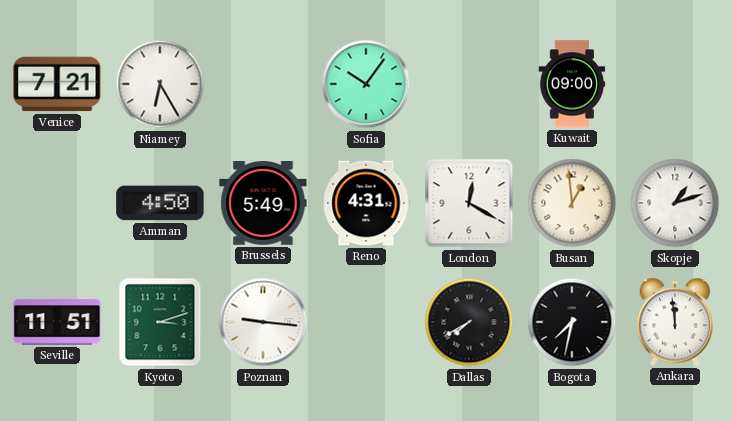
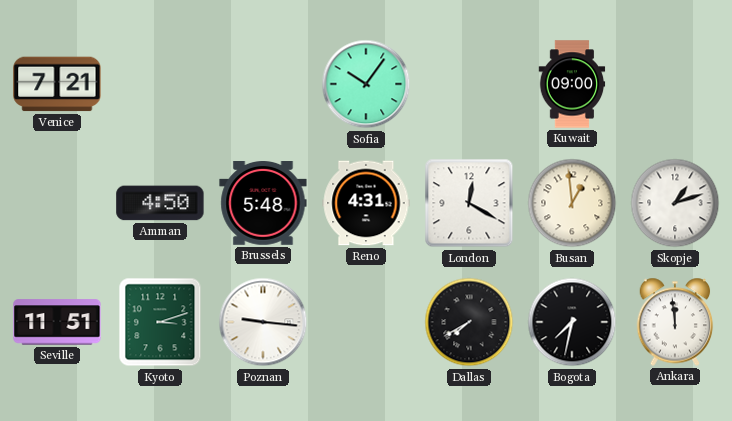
Niamey: 6:25 -> none (160, 84)
Brussels: 5:49 -> 5:48 (263, 204)
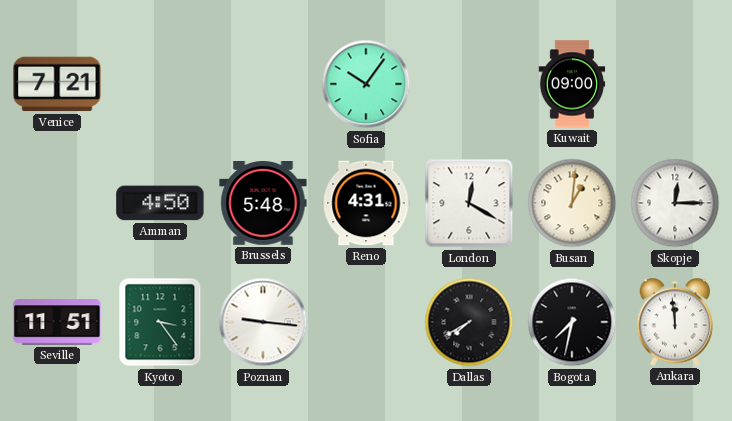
Busan: 12:59 -> 1:01 (572, 203)
Skopje: 1:12 -> 12:15 (675, 203)
Kyoto: 3:12 -> 3:24 (160, 322)
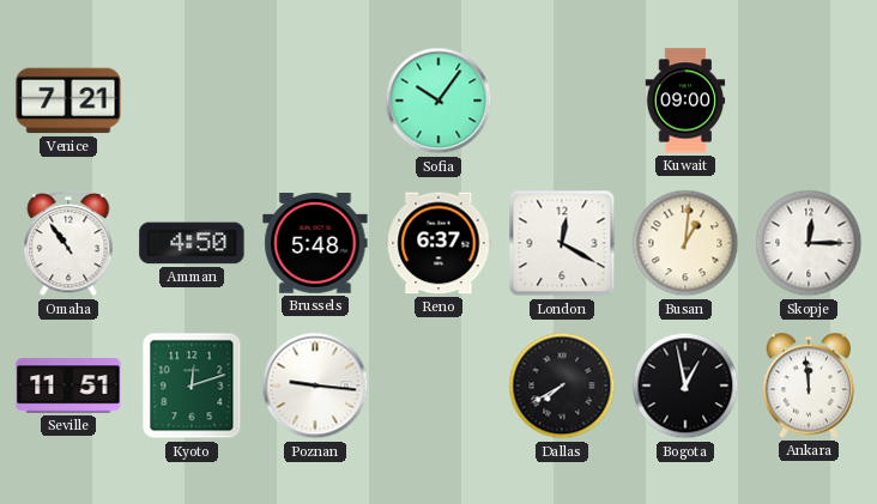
Omaha: none -> 10:54 (68, 244)
Reno: 4:31 -> 6:37 (438, 243)
Kyoto: 3:24 -> 12:12 (192, 385)
Bogota: 7:32 -> 12:58 (685, 385)
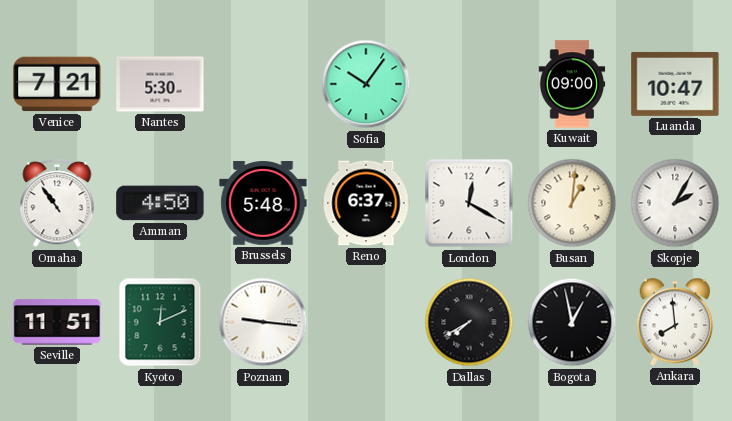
Nantes: none -> 5:30 (160, 84)
Luanda: none -> 10:47 (675, 84)
Skopje: 12:15 -> 2:05 (675, 203)
Kyoto: 12:12 -> 12:11 (160, 322)
Ankara: 11:59 -> 7:59 (675, 322)
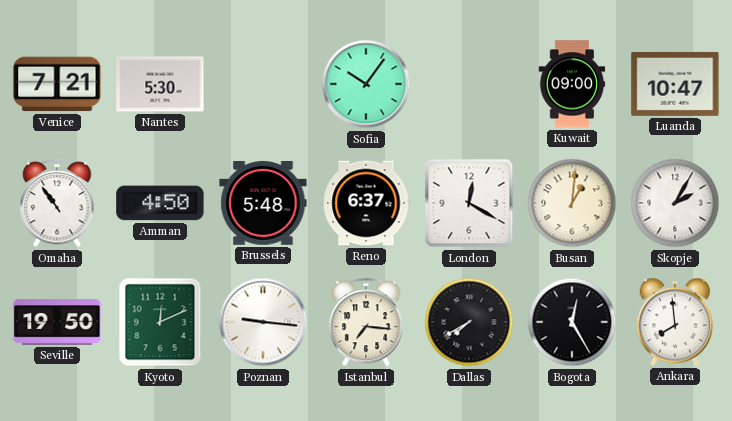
Seville: 11:51 -> 19:50 (57, 322)
Istanbul: none -> 7:16 (366, 323)
Bogota: 12:58 -> 12:25 (572, 322)
